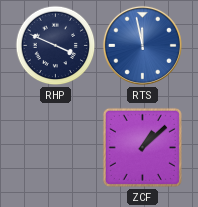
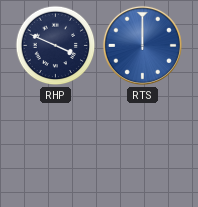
RTS: 11:58 -> 12:00 (142, 45)
ZCF: 1:08 -> none (142, 147)
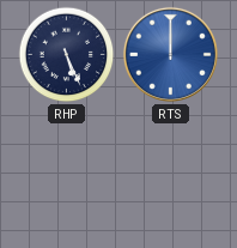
RHP: 3:49 -> 5:26 (67, 55)
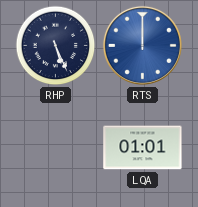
LQA: none -> 01:01 (143, 148)
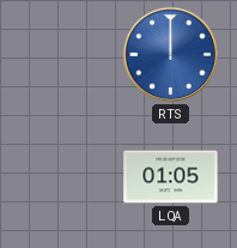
RHP: 5:26 -> none (56, 46)
LQA: 01:01 -> 01:05 (171, 177)
